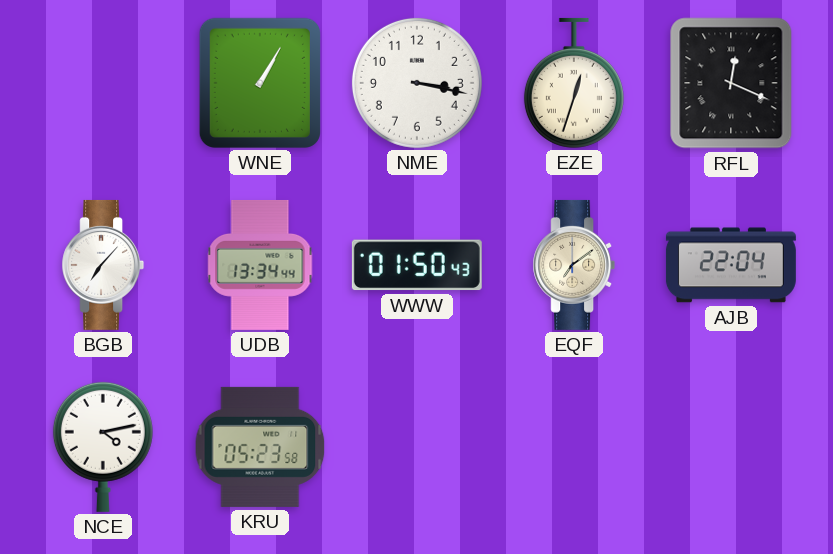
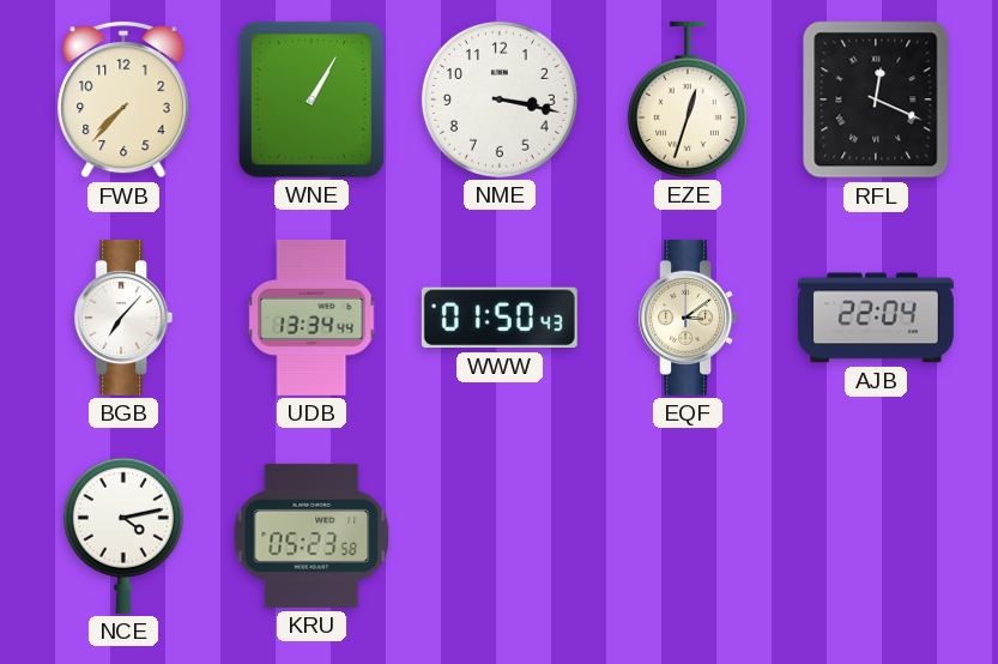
FWB: none -> 7:37 (123, 99)
EQF: 7:09 -> 3:09 (688, 318)
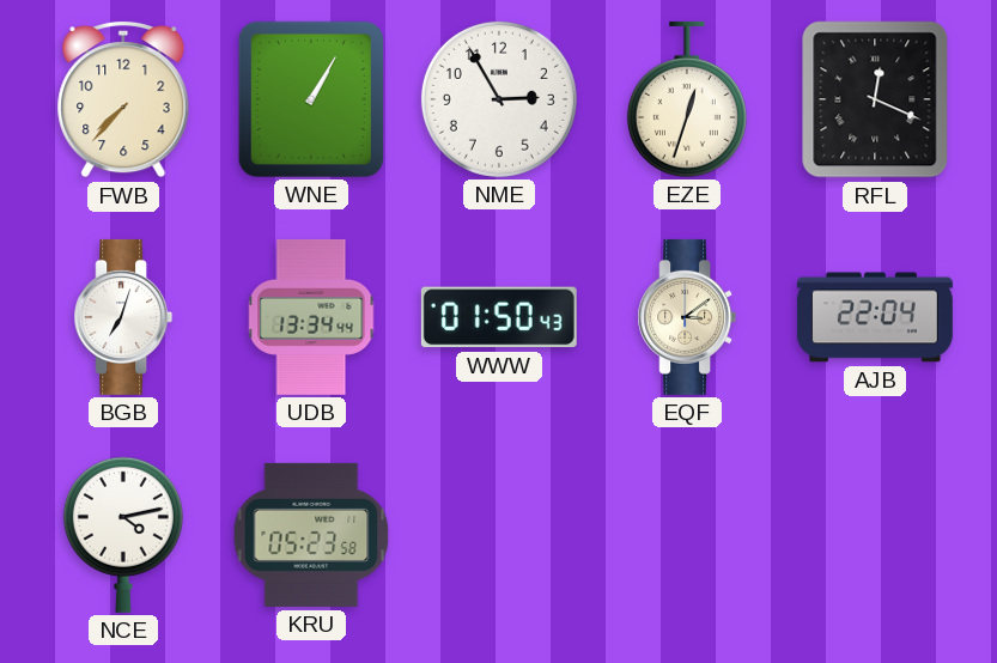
NME: 3:17 -> 2:55 (499, 99)
BGB: 7:07 -> 7:03 (123, 317)
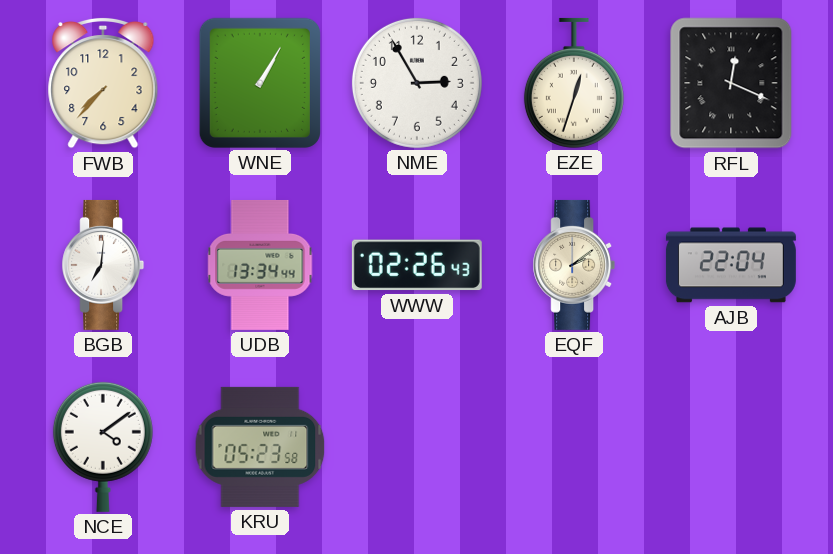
BGB: 7:03 -> 7:01 (103, 265)
WWW: 01:50 -> 02:26 (417, 265)
EQF: 3:09 -> 2:09 (574, 265)
NCE: 4:13 -> 4:09 (103, 447)
